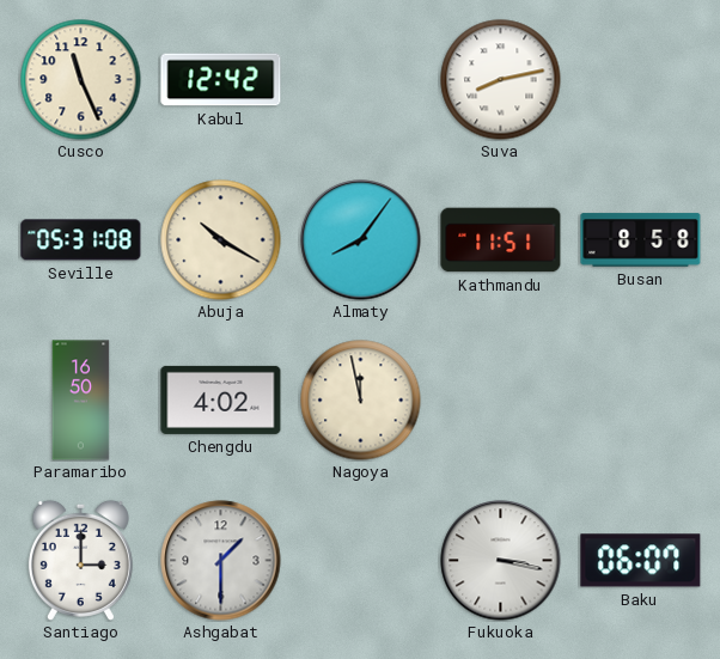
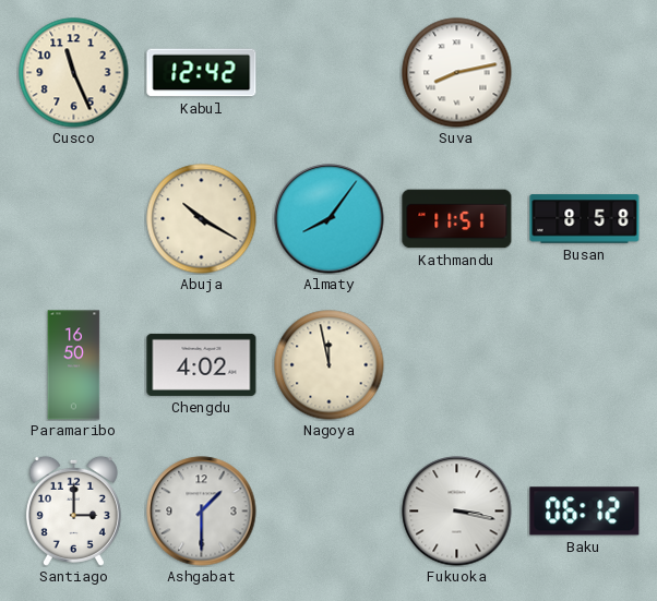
Seville: 05:31 -> none (81, 240)
Baku: 06:07 -> 06:12 (585, 512)
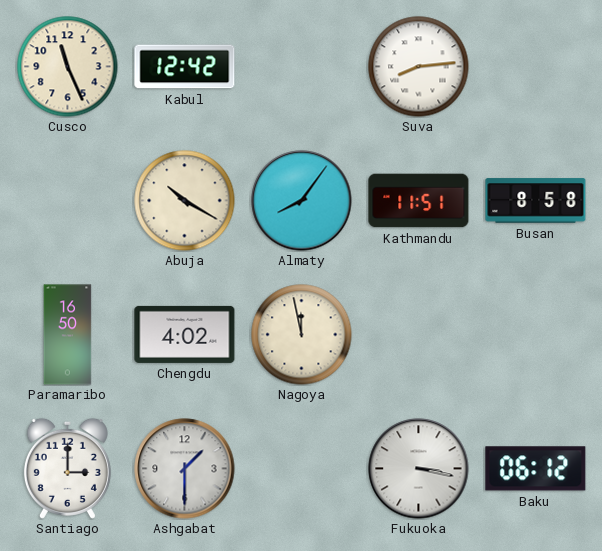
Suva: 8:13 -> 8:14 (419, 67)
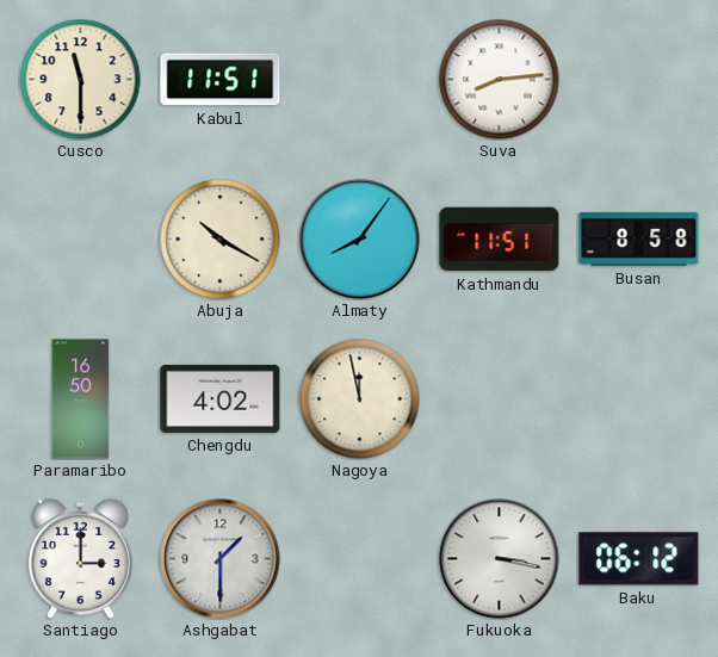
Cusco: 11:26 -> 11:30 (81, 80)
Kabul: 12:42 -> 11:51 (221, 80)
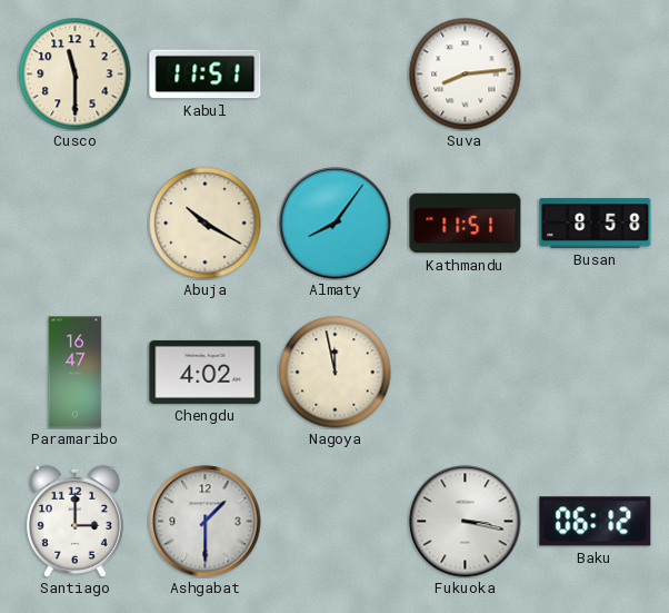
Paramaribo: 16:50 -> 16:47 (76, 373)
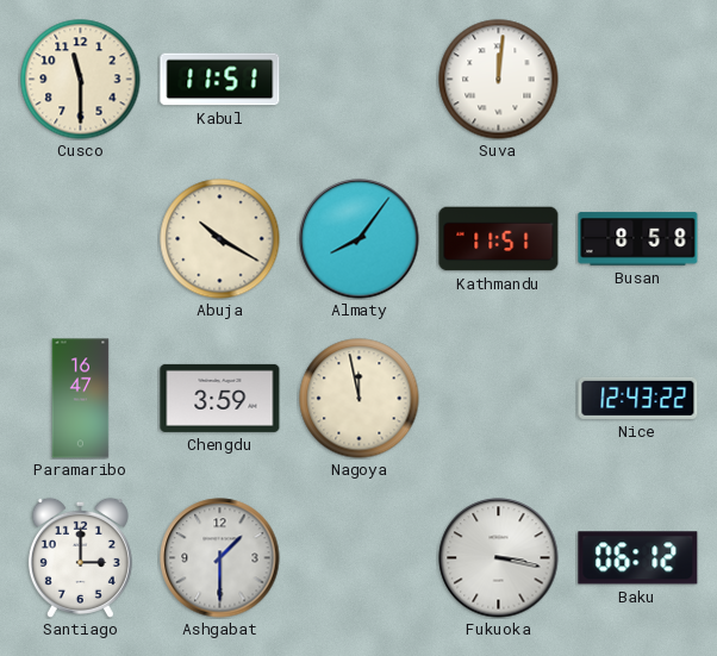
Suva: 8:14 -> 12:01 (499, 80)
Chengdu: 4:02 -> 3:59 (220, 398)
Nice: none -> 12:43 (638, 398)
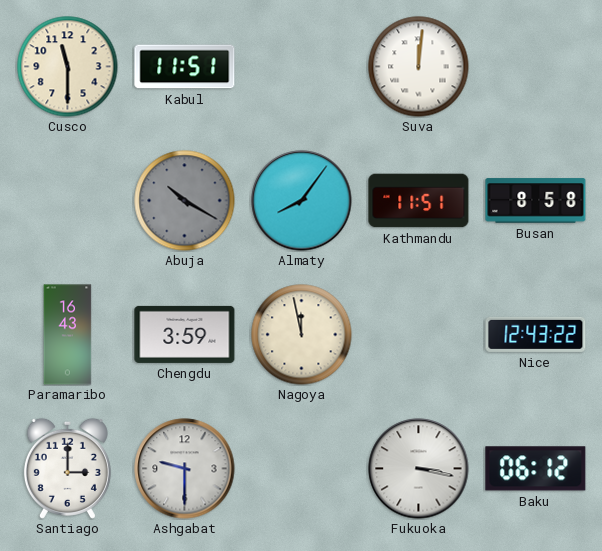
Abuja dial: cream -> grey (185, 201)
Paramaribo: 16:47 -> 16:43 (68, 335)
Ashgabat: 1:30 -> 9:30 (185, 469)
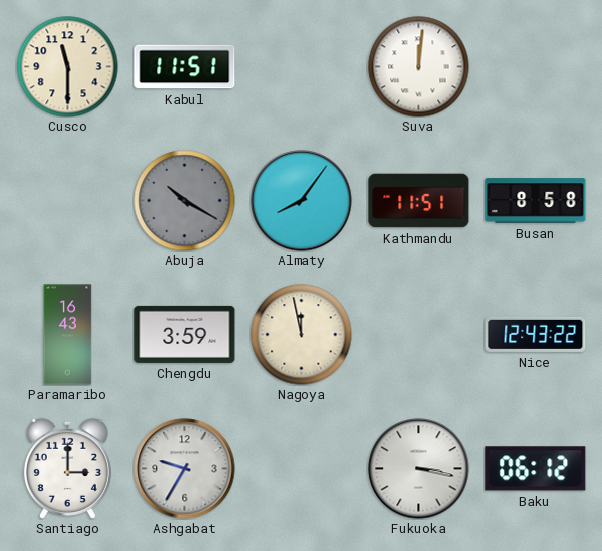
Ashgabat: 9:30 -> 9:35 (185, 469)
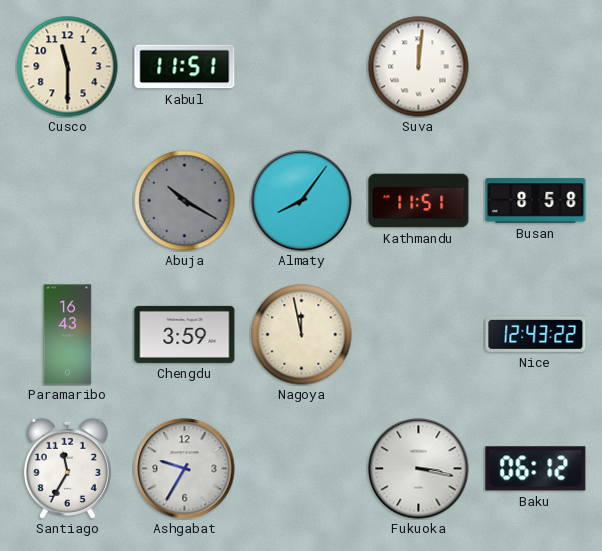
Santiago: 3:00 -> 11:35 (67, 468)
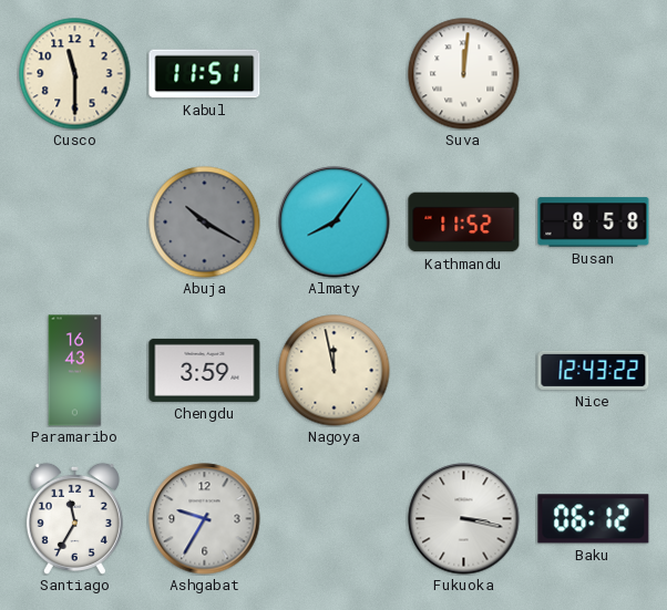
Kathmandu: 11:51 -> 11:52 (464, 223)
